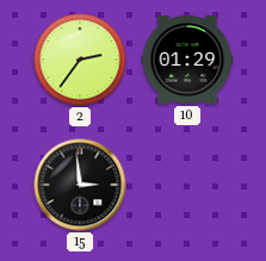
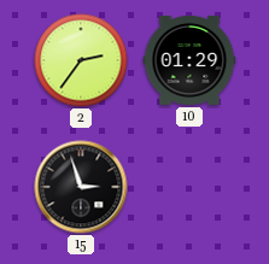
15: 2:59 -> 2:57 (81, 187)
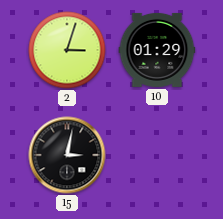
2: 2:36 -> 3:03 (67, 50)
15: 2:57 -> 3:02 (67, 155)
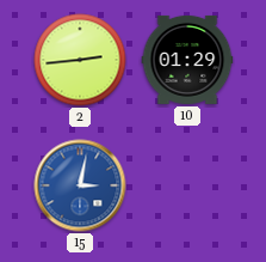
2: 3:03 -> 2:44 (80, 60)
15 dial: black -> blue (80, 185)
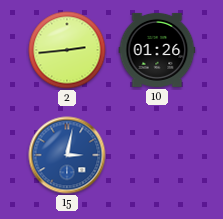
10: 01:29 -> 01:26 (157, 50)
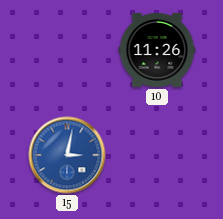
2: 2:44 -> none (67, 50)
10: 01:26 -> 11:26 (157, 50)
